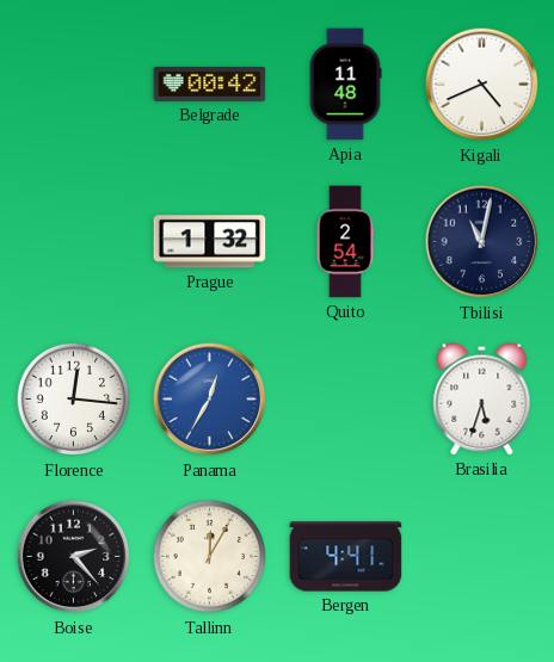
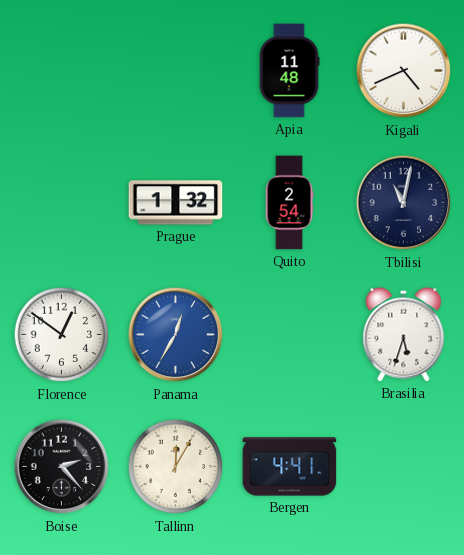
Belgrade: 00:42 -> none (210, 83)
Florence: 12:16 -> 12:51 (62, 335)
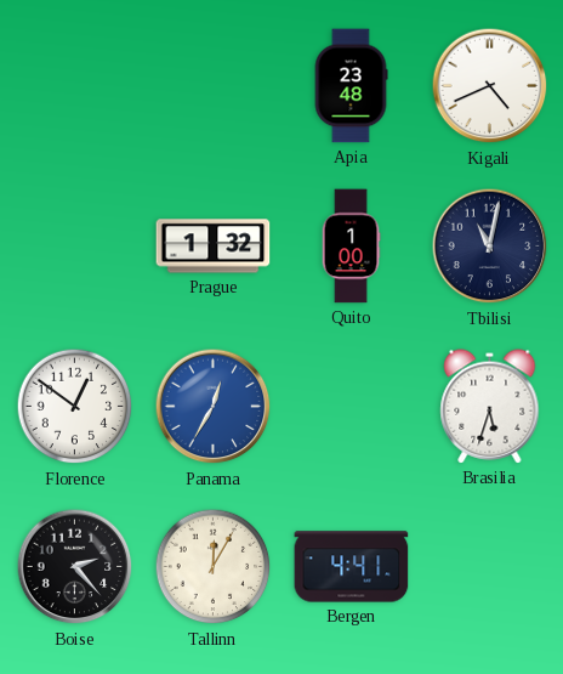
Apia: 11:48 -> 23:48 (351, 86)
Quito: 2:54 -> 1:00 (351, 247)
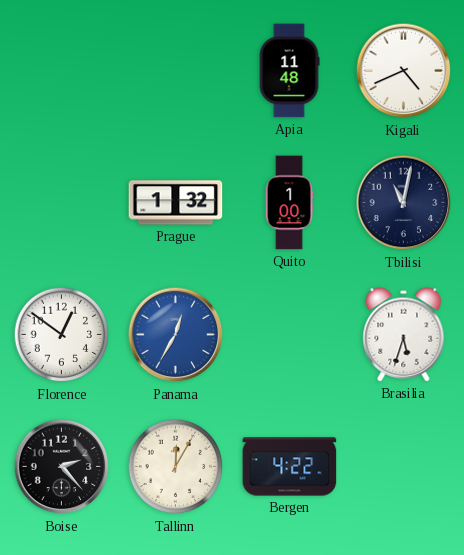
Apia: 23:48 -> 11:48 (289, 71)
Bergen: 4:41 -> 4:22 (290, 467)
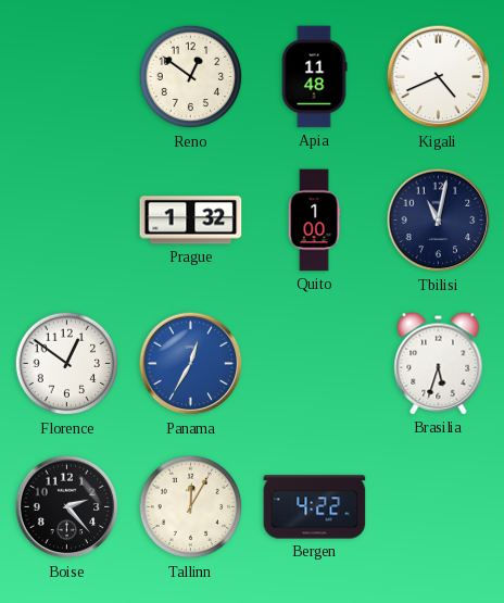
Reno: none -> 12:51 (191, 77)
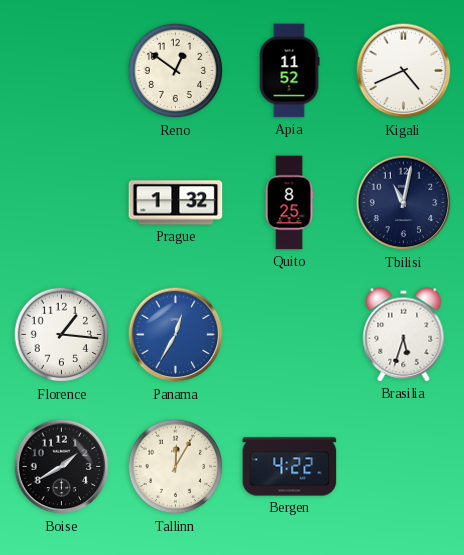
Apia: 11:48 -> 11:52 (289, 71)
Quito: 1:00 -> 8:25 (289, 203)
Florence: 12:51 -> 1:16 (62, 335)
Boise: 2:23 -> 1:40 (62, 467)
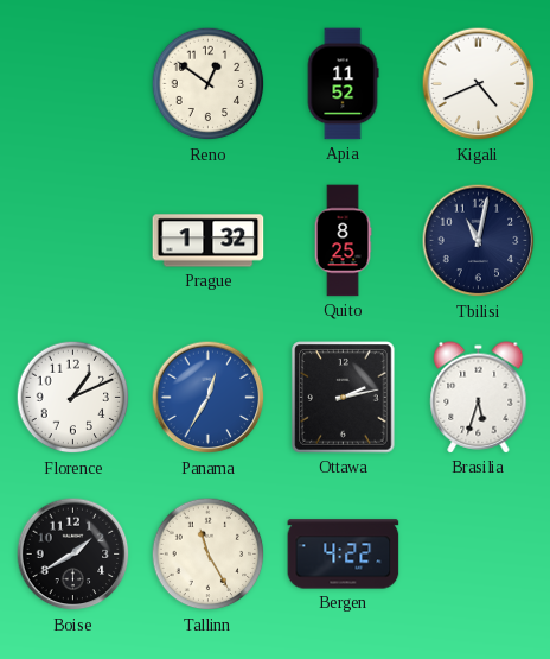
Florence: 1:16 -> 1:11 (73, 398)
Ottawa: none -> 2:13 (344, 398)
Tallinn: 12:05 -> 11:25 (209, 555)
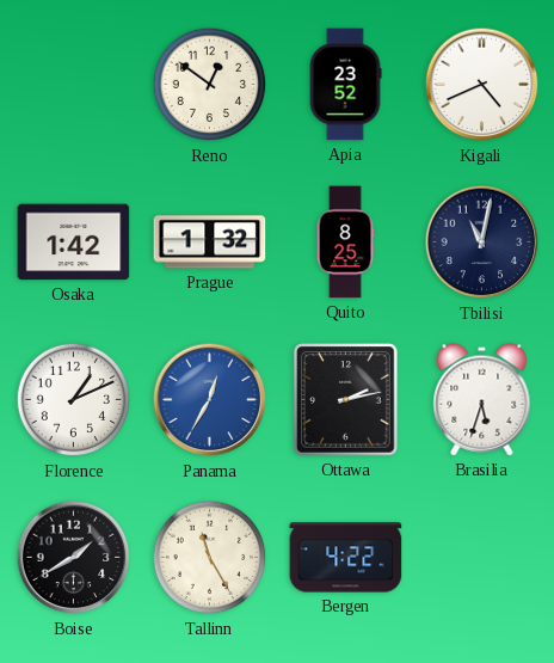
Apia: 11:52 -> 23:52 (345, 85)
Osaka: none -> 1:42 (74, 243)
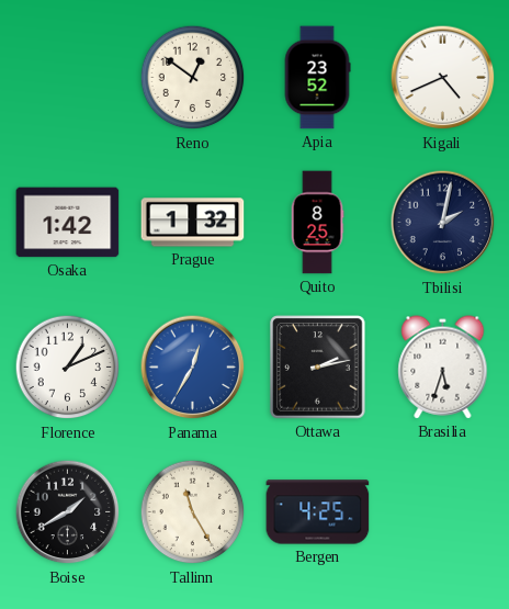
Tbilisi: 11:02 -> 2:02 (443, 223)
Bergen: 4:22 -> 4:25 (318, 512)
